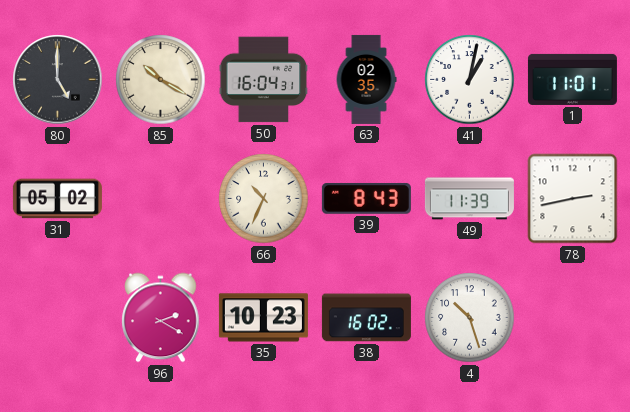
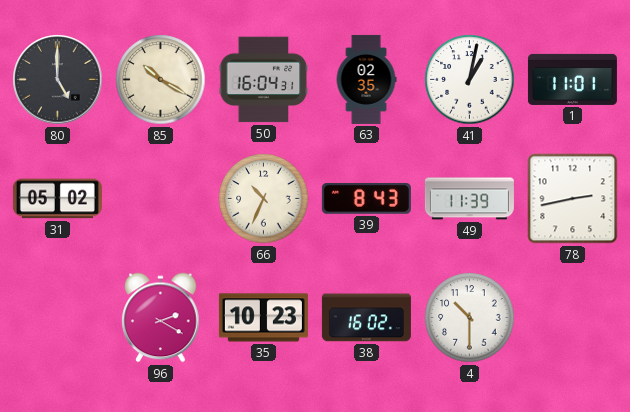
4: 10:27 -> 10:30 (470, 318)
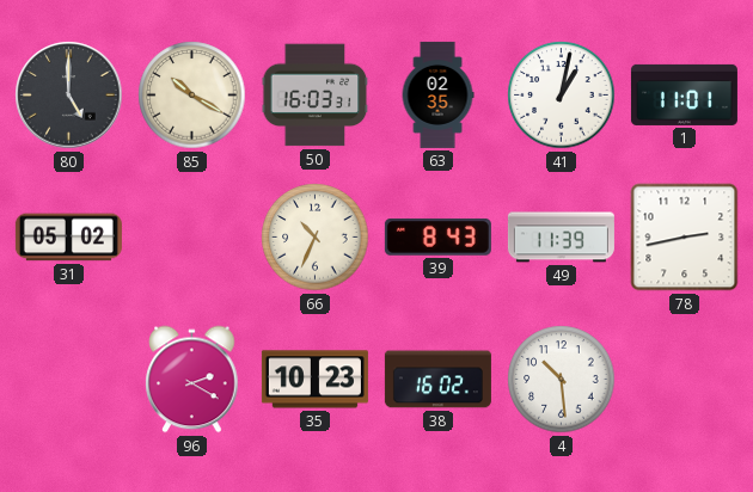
50: 16:04 -> 16:03 (316, 96)
4: 10:30 -> 10:29 (562, 380)
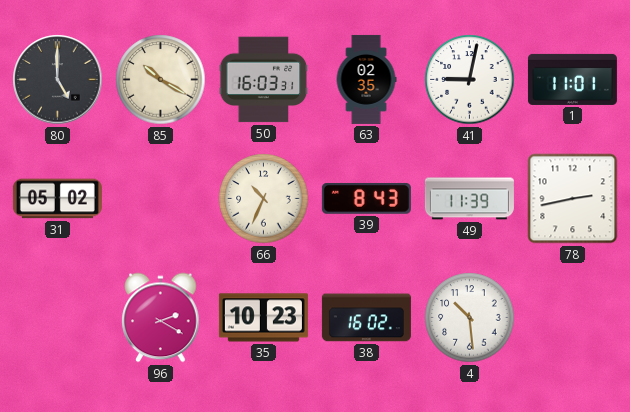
41: 1:02 -> 9:02 (470, 80)
